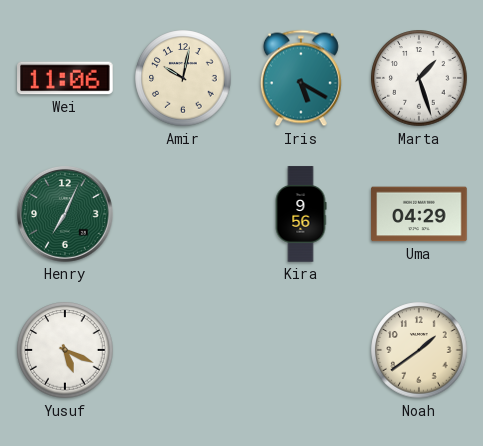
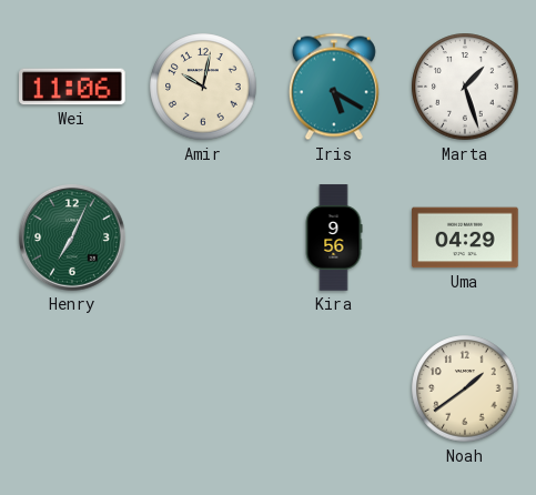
Yusuf: 5:19 -> none (65, 350)
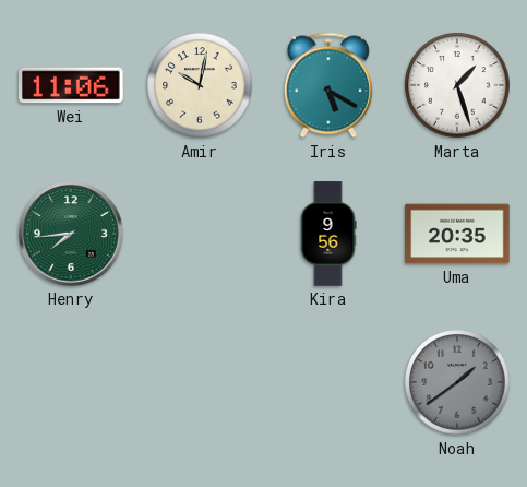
Henry: 7:04 -> 7:44 (72, 235)
Uma: 04:29 -> 20:35 (457, 234)
Noah dial: cream -> grey (457, 382)
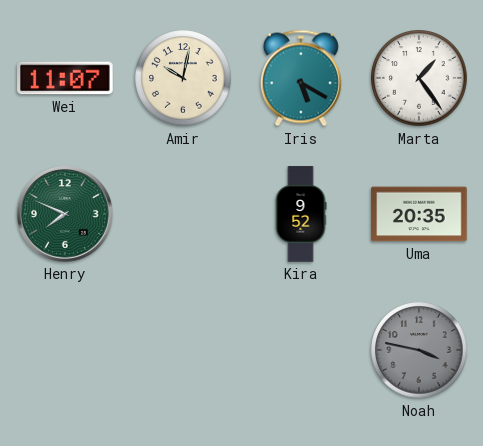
Wei: 11:06 -> 11:07 (65, 78)
Marta: 1:27 -> 1:24 (419, 78)
Henry: 7:44 -> 7:49 (66, 215)
Kira: 9:56 -> 9:52 (301, 214)
Noah: 1:39 -> 3:47 (419, 350)
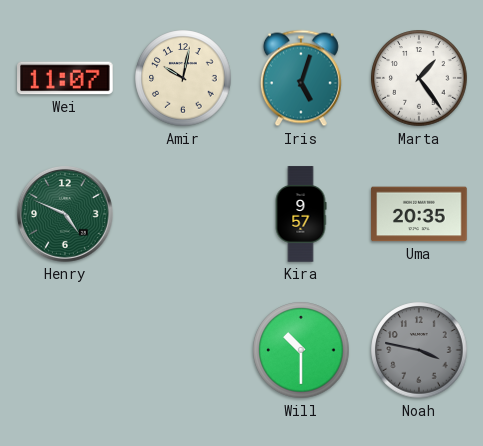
Iris: 5:20 -> 5:03 (301, 78)
Henry: 7:49 -> 4:49 (66, 215)
Kira: 9:52 -> 9:57 (301, 214)
Will: none -> 10:30 (301, 350)
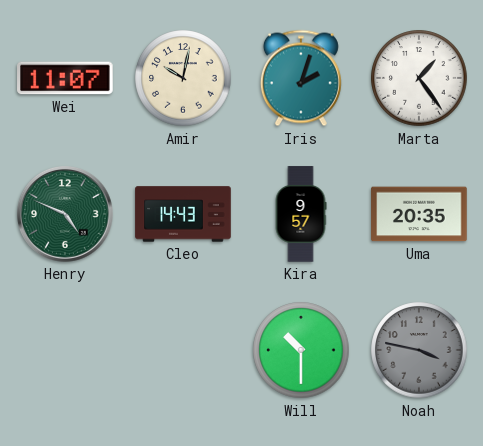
Iris: 5:03 -> 2:03 (301, 78)
Cleo: none -> 14:43 (183, 214)
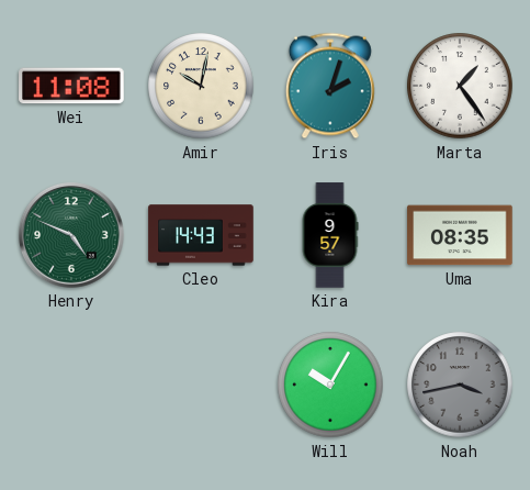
Wei: 11:07 -> 11:08 (71, 86)
Uma: 20:35 -> 08:35 (460, 235)
Will: 10:30 -> 10:05 (330, 385)
Noah: 3:47 -> 3:43 (460, 385)
